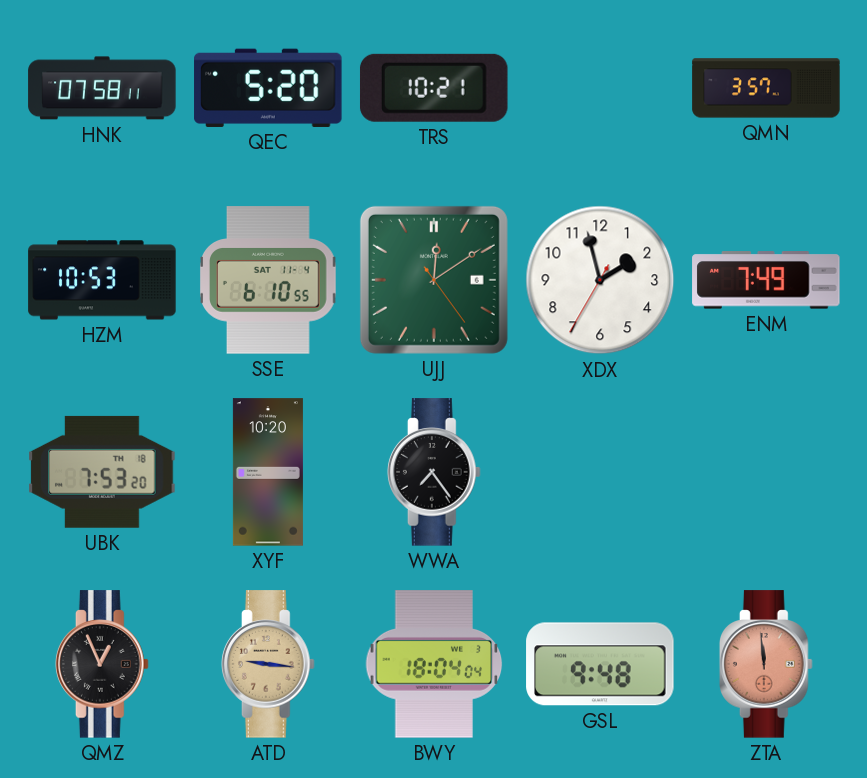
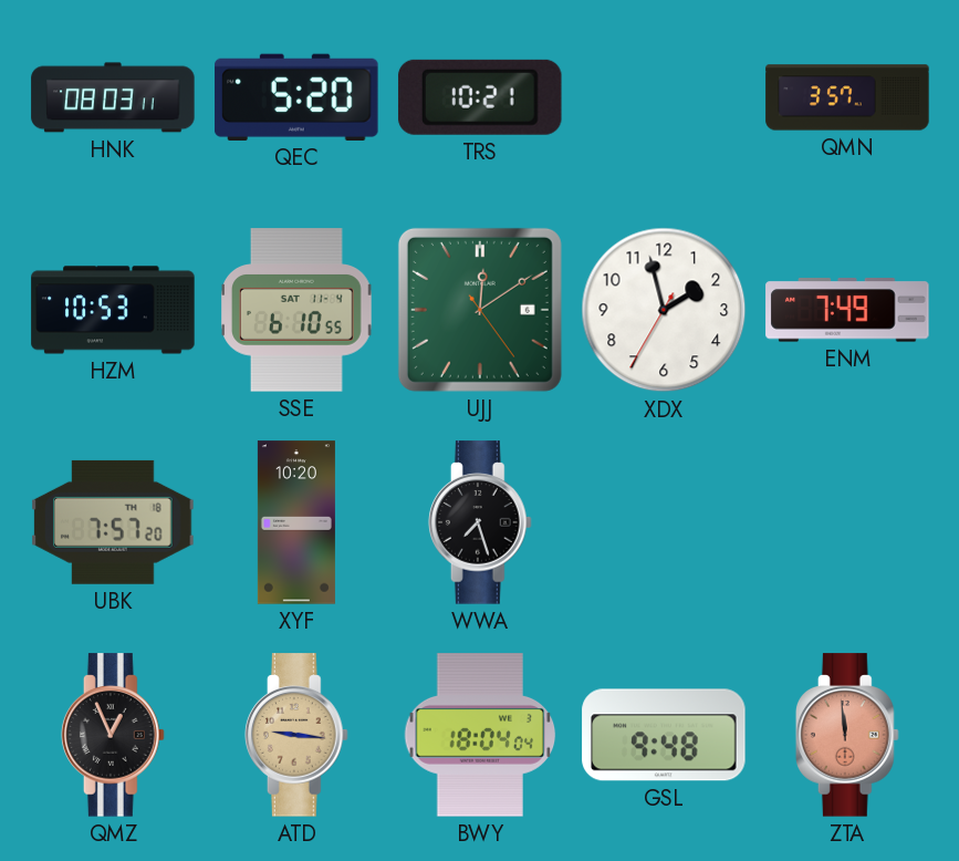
HNK: 07:58 -> 08:03 (113, 97)
UBK: 7:53 -> 7:57 (113, 522)
WWA: 7:24 -> 7:27 (480, 522)
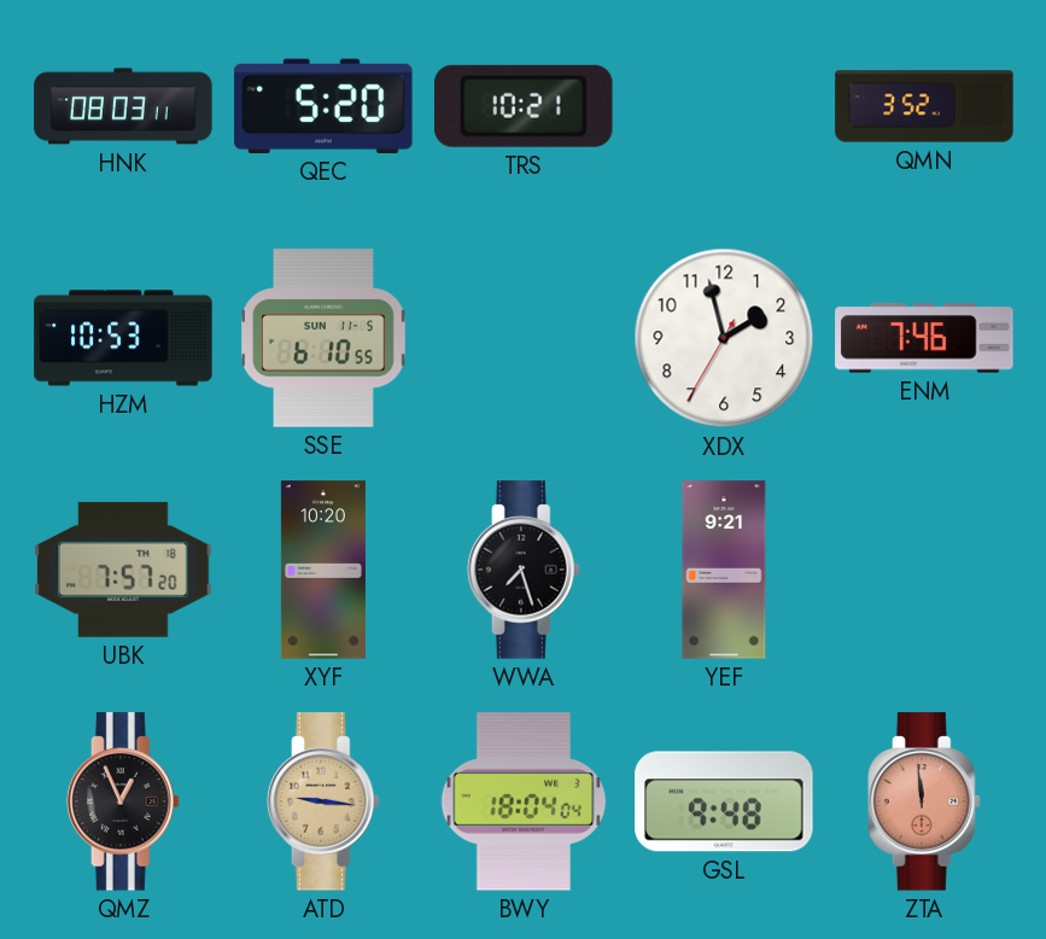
QMN: 3:57 -> 3:52 (924, 106)
SSE date: SAT 11-4 -> SUN 11-5 (323, 338)
UJJ: 12:09 -> none (480, 310)
ENM: 7:49 -> 7:46 (924, 338)
YEF: none -> 9:21 (724, 570)
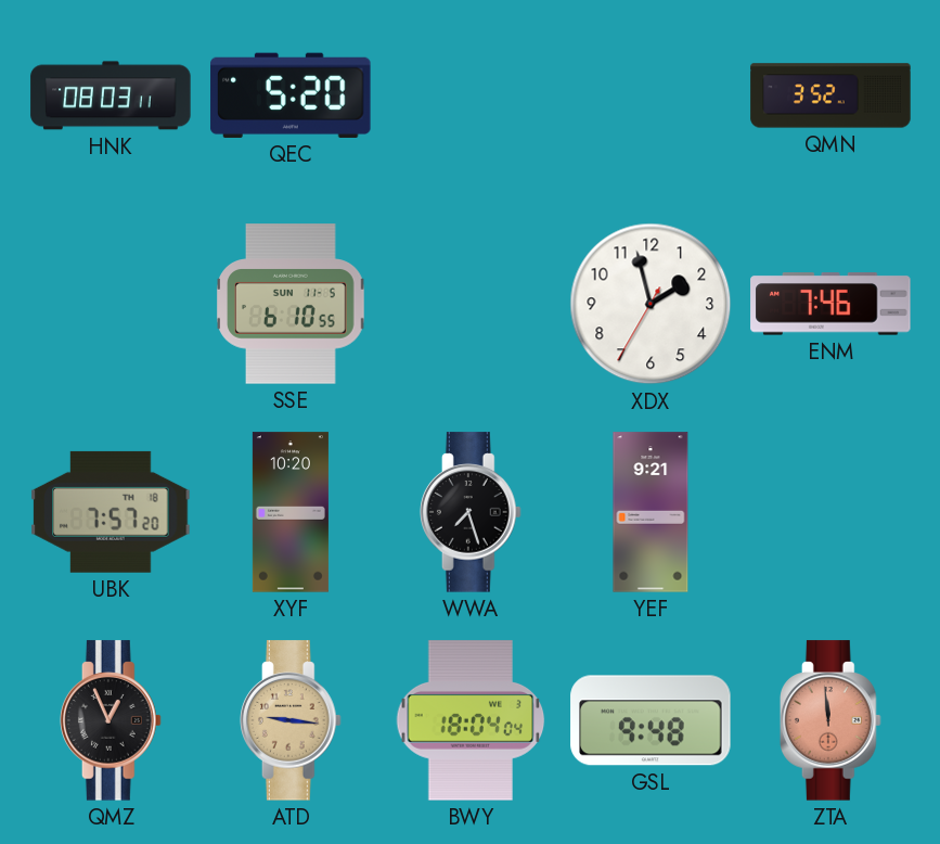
TRS: 10:21 -> none (524, 106)
HZM: 10:53 -> none (123, 338)
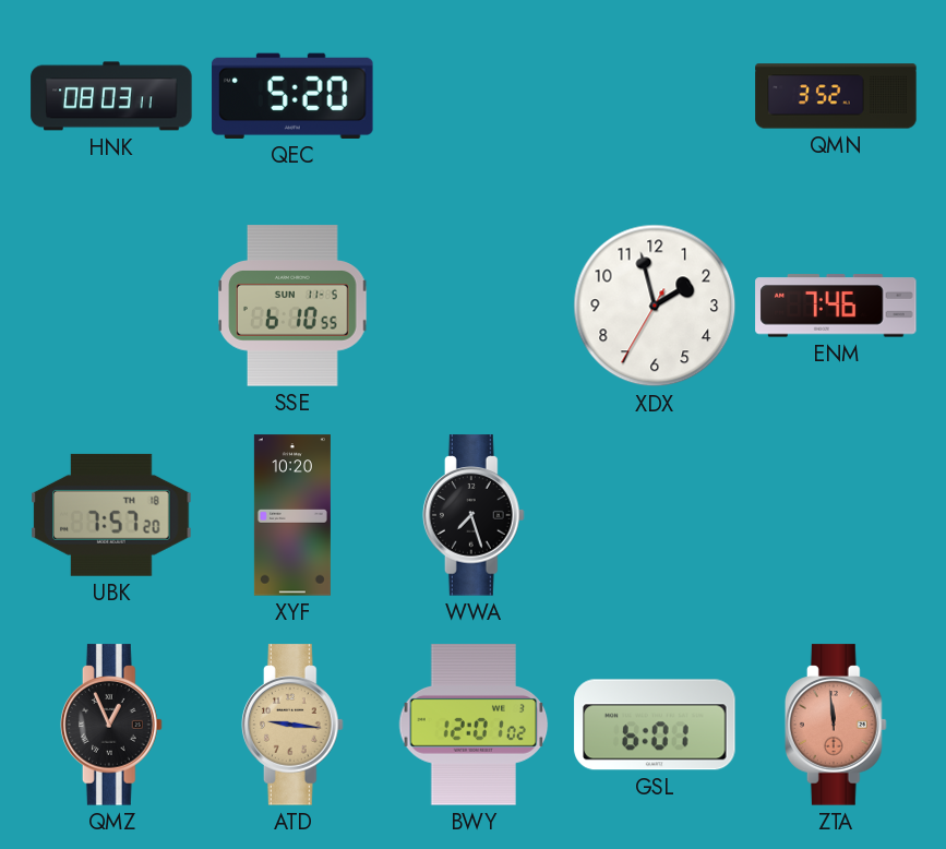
YEF: 9:21 -> none (651, 512)
BWY: 18:04 -> 12:01 (474, 725)
GSL: 9:48 -> 6:01 (655, 725)
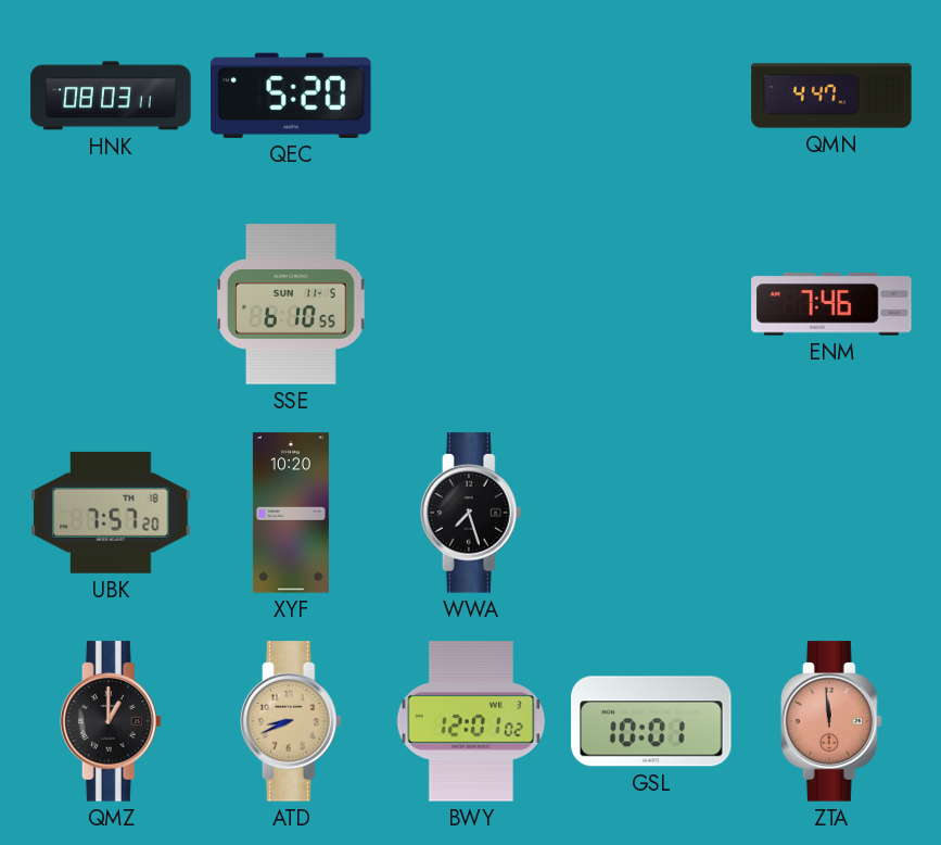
QMN: 3:52 -> 4:47 (831, 96)
XDX: 1:57 -> none (655, 306)
QMZ: 12:56 -> 1:00 (111, 721)
ATD: 9:16 -> 8:41 (291, 721)
GSL: 6:01 -> 10:01 (651, 721)
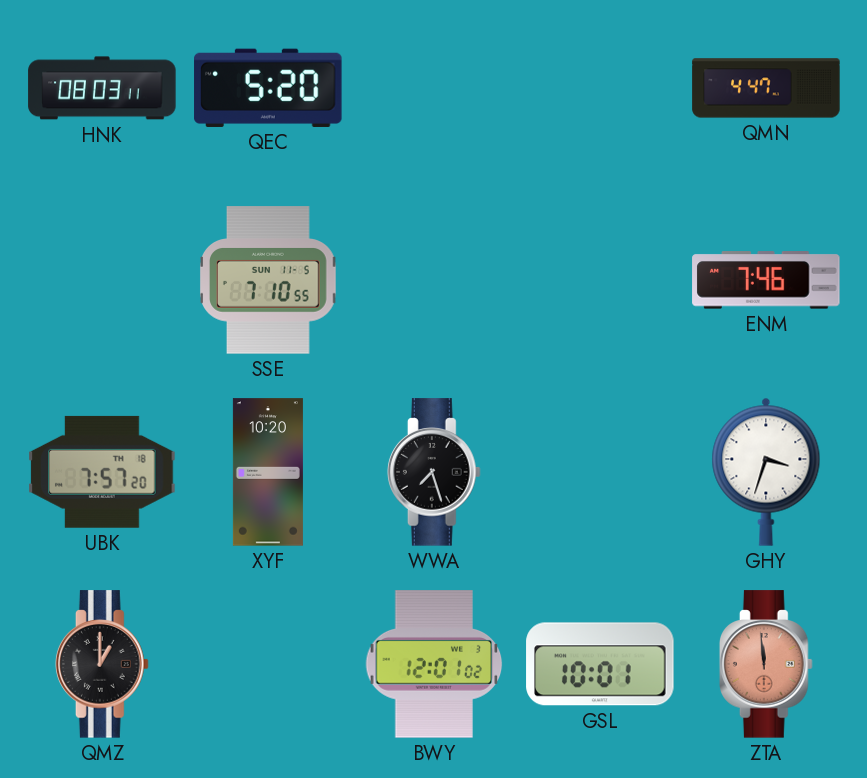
SSE: 6:10 -> 7:10 (268, 280)
GHY: none -> 3:33 (766, 472)
ATD: 8:41 -> none (291, 721)
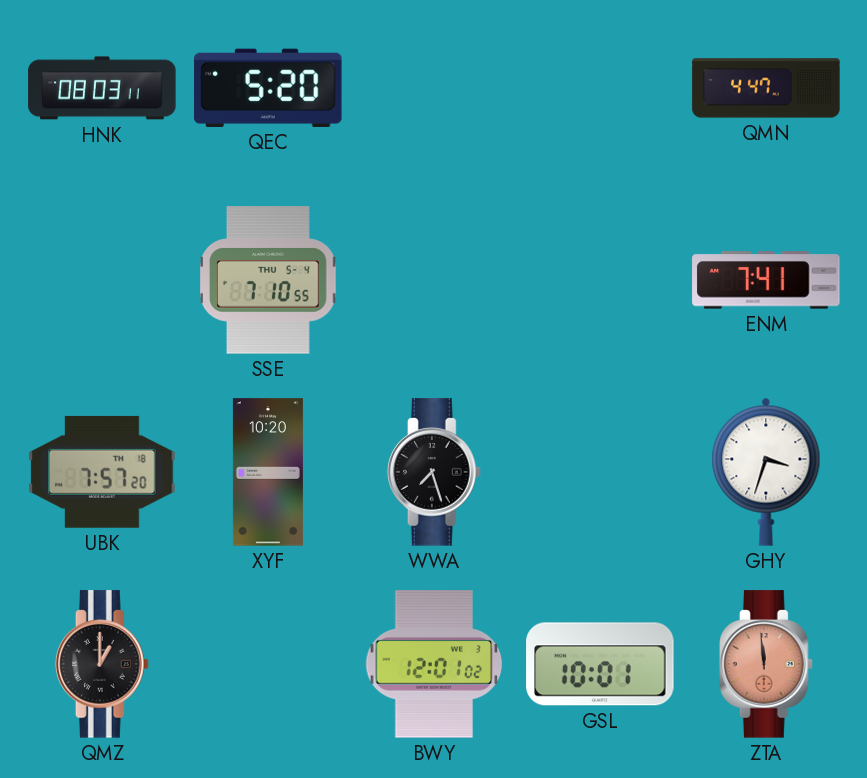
SSE date: SUN 11-5 -> THU 5-4 (268, 280)
ENM: 7:46 -> 7:41 (766, 280)
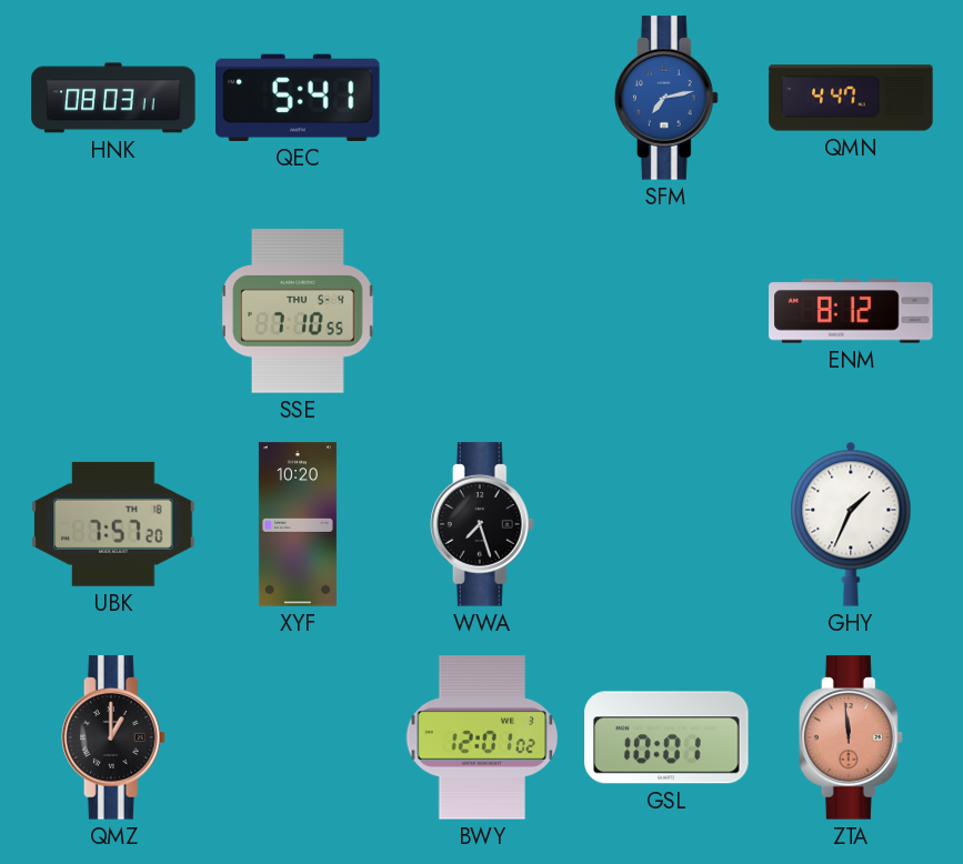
QEC: 5:20 -> 5:41 (298, 98)
SFM: none -> 7:13 (666, 98)
ENM: 7:41 -> 8:12 (851, 311)
GHY: 3:33 -> 1:34 (851, 524)
